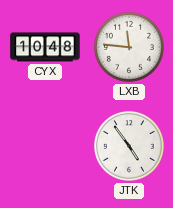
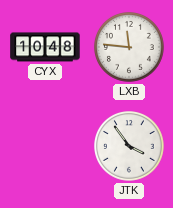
JTK: 4:54 -> 3:54 (130, 147)
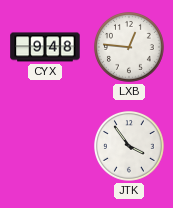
CYX: 10:48 -> 9:48 (45, 47)
LXB: 11:46 -> 12:46 (130, 48)
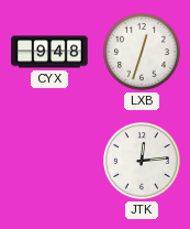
LXB: 12:46 -> 12:33 (143, 53)
JTK: 3:54 -> 12:14 (143, 162)
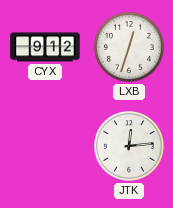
CYX: 9:48 -> 9:12 (45, 47)
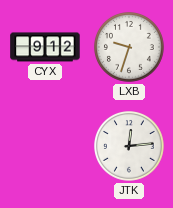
LXB: 12:33 -> 9:33 (130, 48)
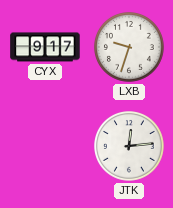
CYX: 9:12 -> 9:17 (45, 47)
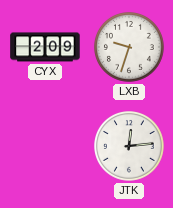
CYX: 9:17 -> 2:09 (45, 47)
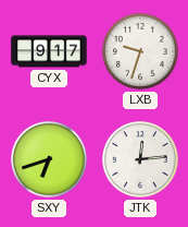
CYX: 2:09 -> 9:17 (49, 51)
SXY: none -> 6:42 (50, 160)
